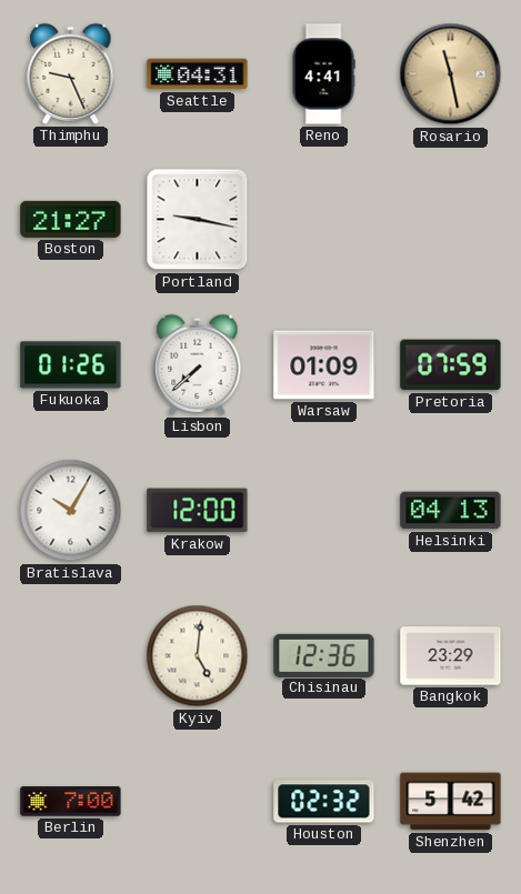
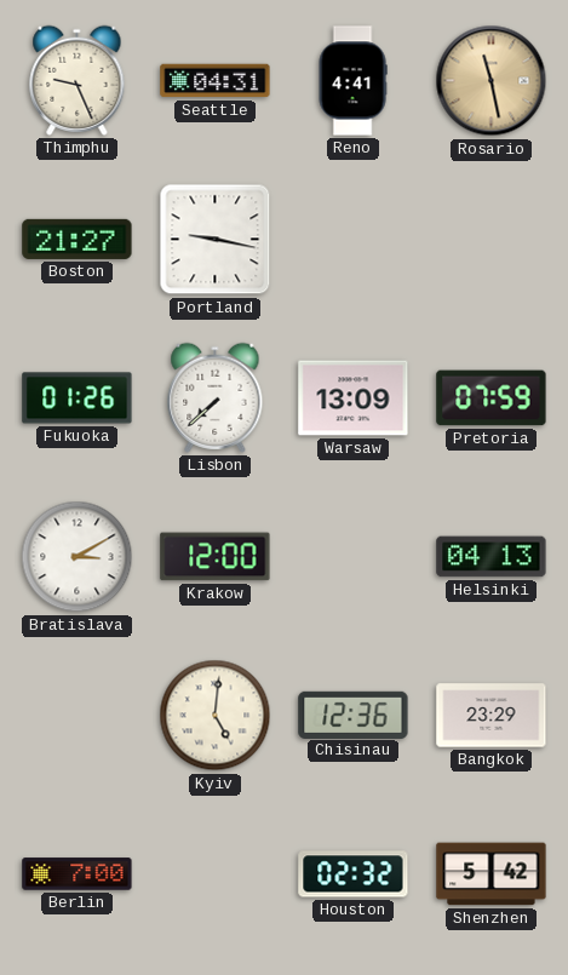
Warsaw: 01:09 -> 13:09 (354, 398)
Bratislava: 10:05 -> 3:10 (78, 557)
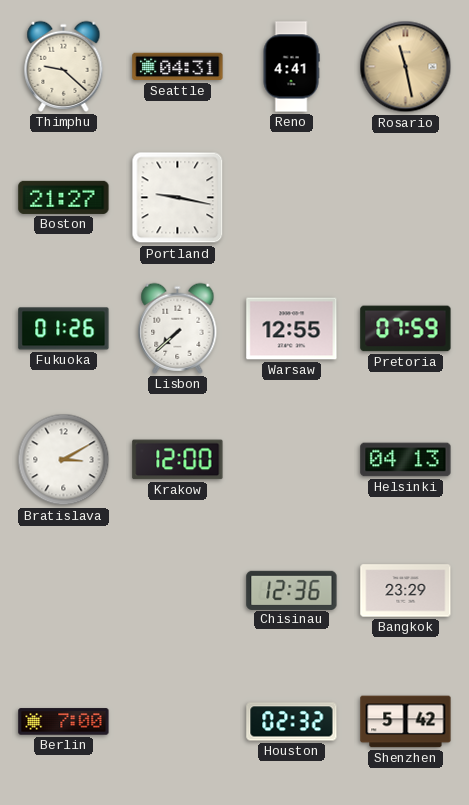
Thimphu: 9:26 -> 9:22 (64, 66)
Warsaw: 13:09 -> 12:55 (292, 329)
Kyiv: 5:01 -> none (216, 716)
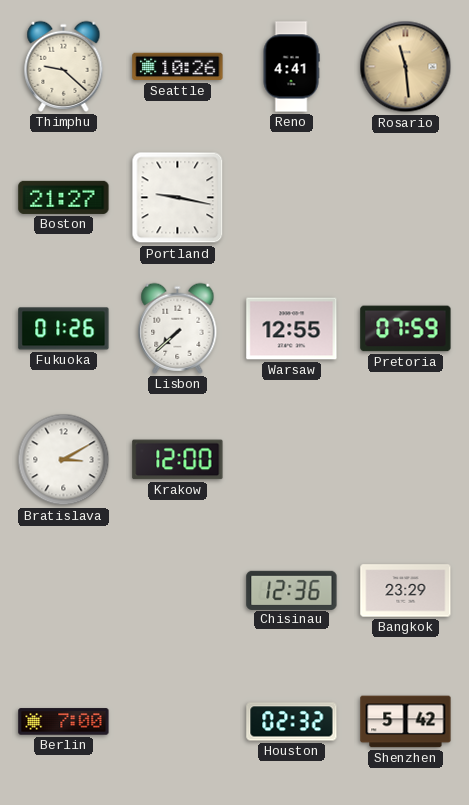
Seattle: 04:31 -> 10:26 (178, 67)
Rosario: 11:28 -> 11:29 (406, 67)
Helsinki: 04:13 -> none (406, 460)
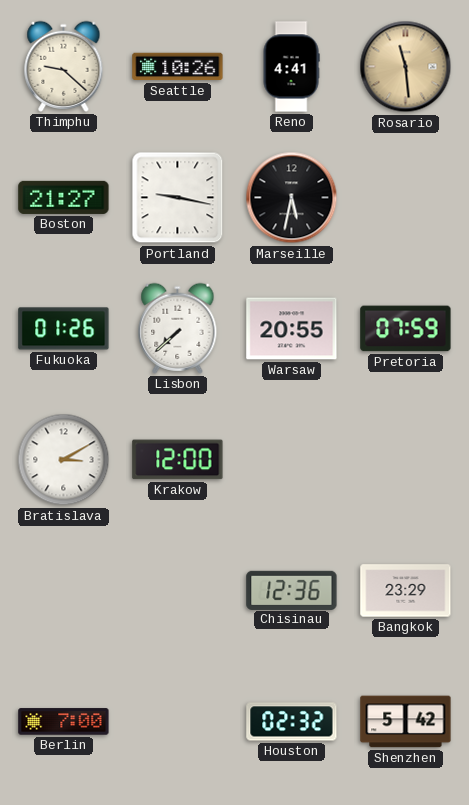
Marseille: none -> 5:32 (292, 198)
Warsaw: 12:55 -> 20:55 (292, 329)
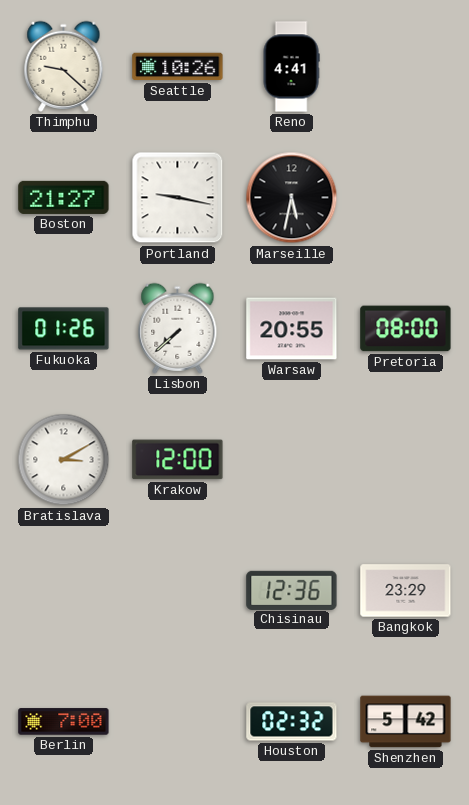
Rosario: 11:29 -> none (406, 67)
Pretoria: 07:59 -> 08:00 (406, 329)
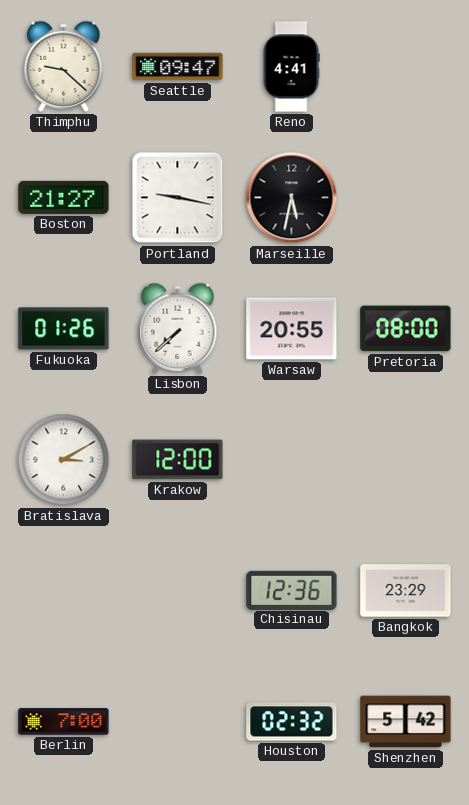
Seattle: 10:26 -> 09:47 (178, 67)
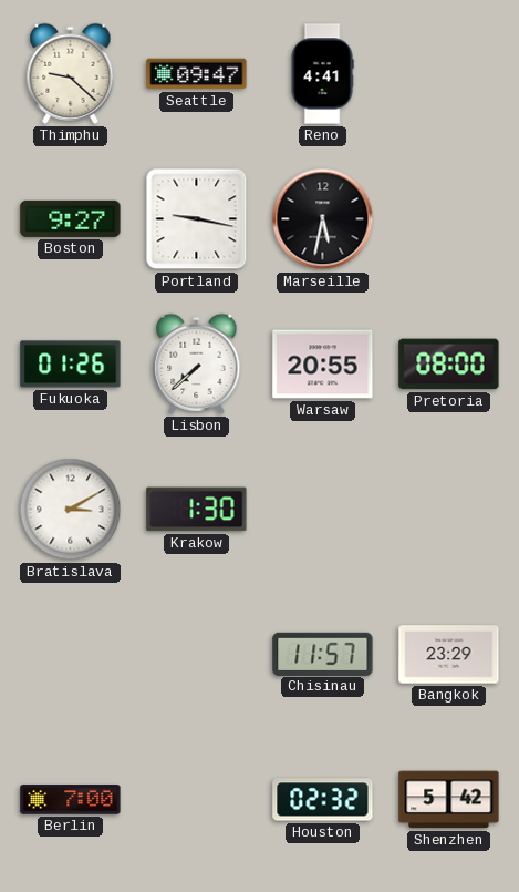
Boston: 21:27 -> 9:27 (71, 218)
Krakow: 12:00 -> 1:30 (197, 510)
Chisinau: 12:36 -> 11:57 (323, 654)
